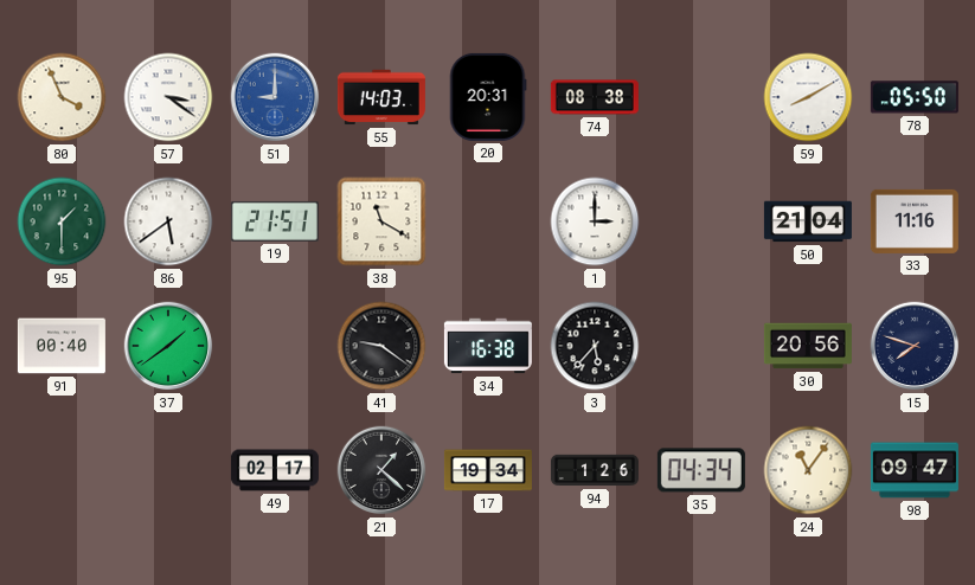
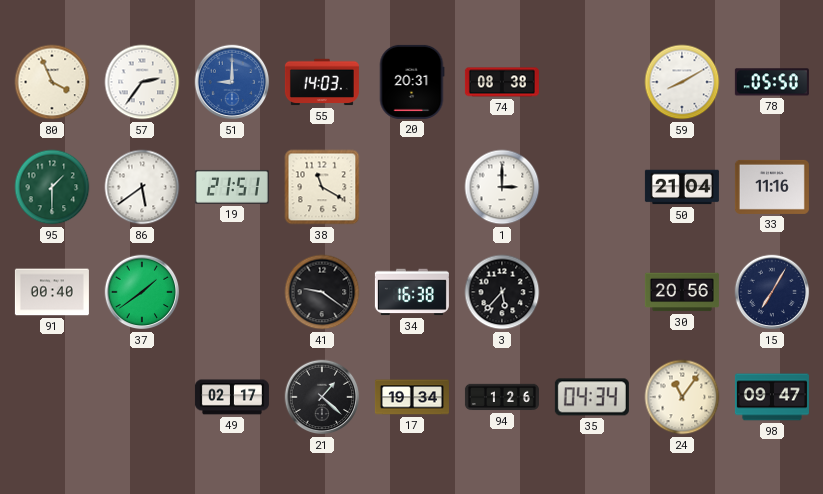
57: 3:21 -> 2:36 (142, 82)
15: 7:48 -> 7:05 (772, 292)
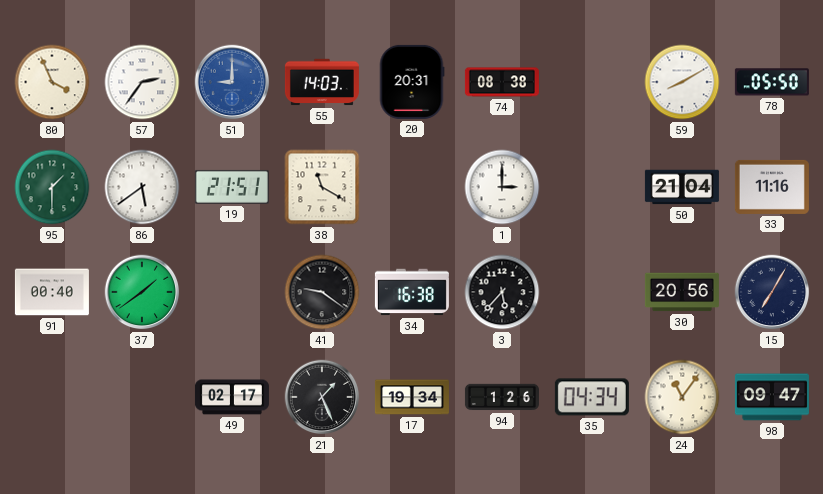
21: 1:22 -> 1:26 (322, 397)
